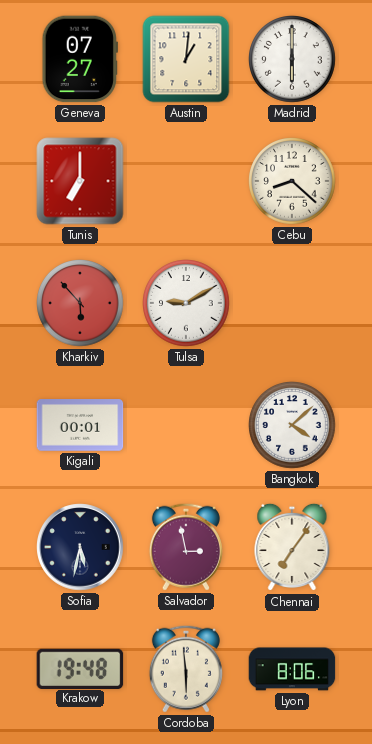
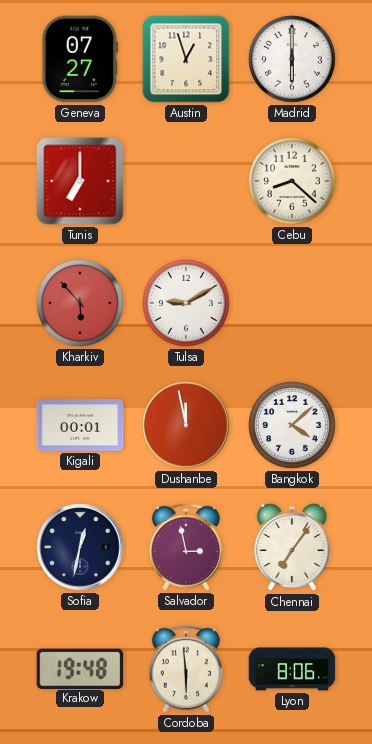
Austin: 1:01 -> 12:57 (186, 59)
Dushanbe: none -> 11:58 (186, 425)
Sofia: 5:32 -> 12:32 (80, 547)
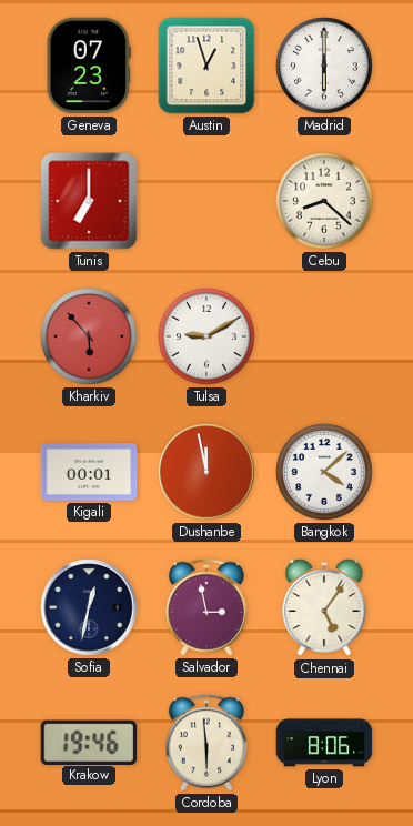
Geneva: 07:27 -> 07:23 (88, 66)
Chennai: 7:06 -> 5:06 (324, 607)
Krakow: 19:48 -> 19:46 (89, 742)
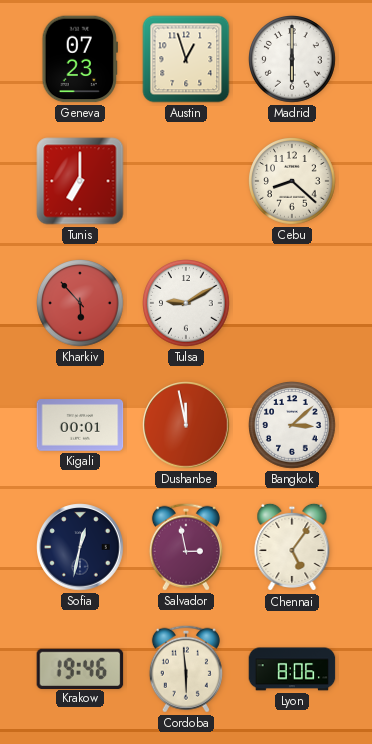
Bangkok: 4:08 -> 3:08 (293, 426)
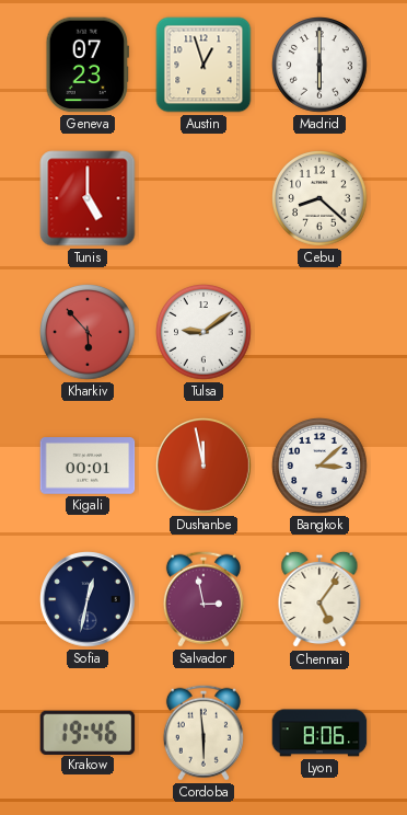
Tunis: 7:00 -> 5:00 (88, 198)
Tulsa: 9:10 -> 9:09 (205, 333)
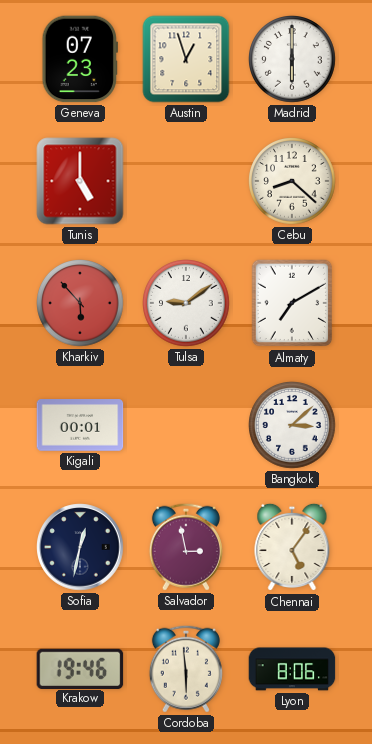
Almaty: none -> 7:10 (292, 303)
Dushanbe: 11:58 -> none (203, 466)
